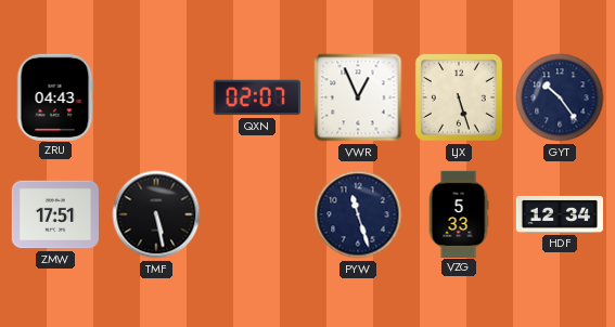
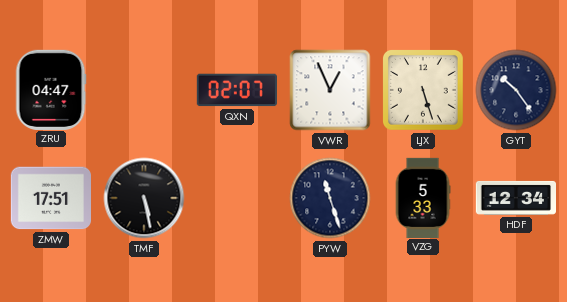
ZRU: 04:43 -> 04:47 (51, 89)
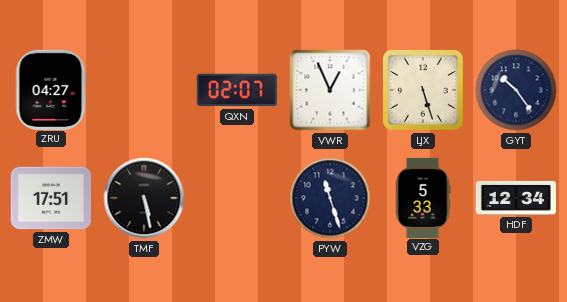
ZRU: 04:47 -> 04:27 (51, 89)
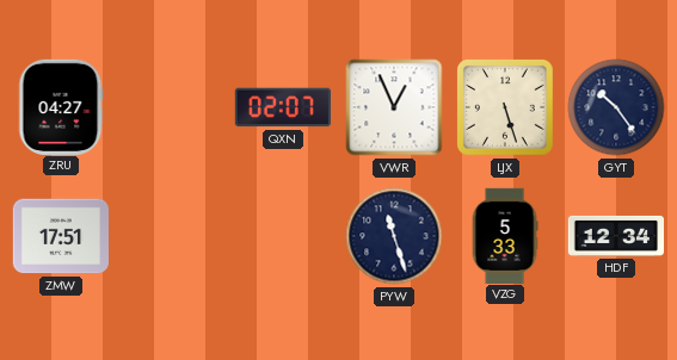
TMF: 5:28 -> none (144, 198)
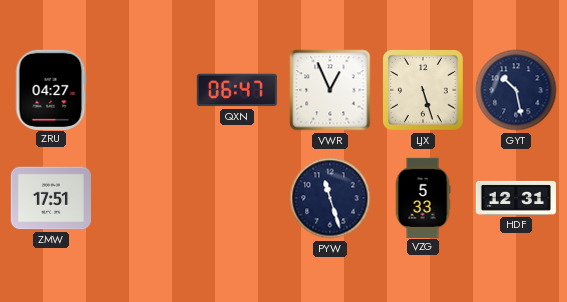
QXN: 02:07 -> 06:47 (237, 90)
GYT: 10:24 -> 10:28 (516, 90)
HDF: 12:34 -> 12:31 (515, 198)
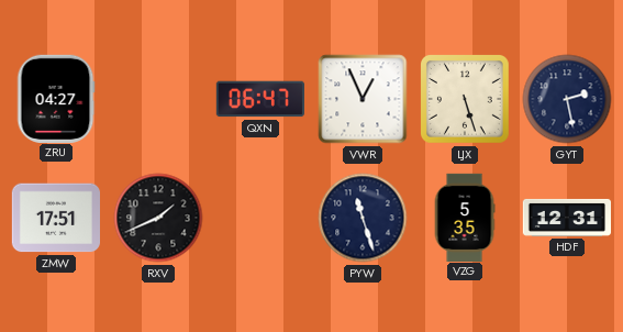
GYT: 10:28 -> 2:28 (567, 99)
RXV: none -> 1:41 (158, 218)
VZG: 5:33 -> 5:35 (465, 217)
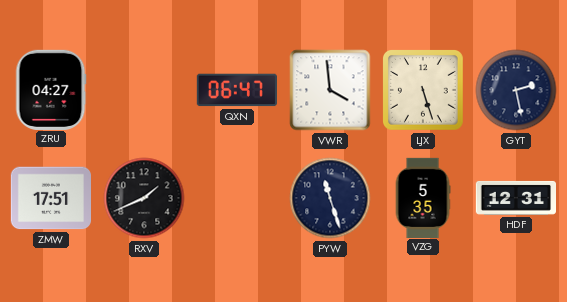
VWR: 12:56 -> 3:59 (330, 90)
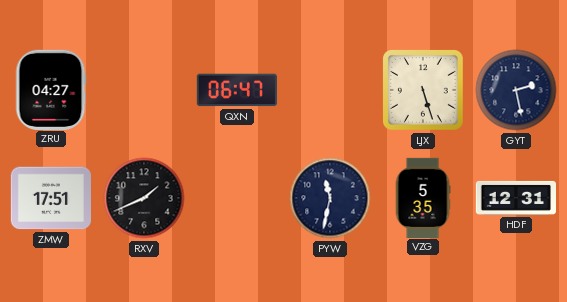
VWR: 3:59 -> none (330, 90)
PYW: 11:27 -> 11:32 (330, 198)
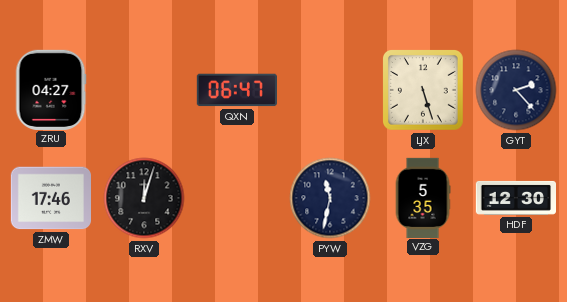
GYT: 2:28 -> 2:23 (516, 90)
ZMW: 17:51 -> 17:46 (50, 198)
RXV: 1:41 -> 12:03 (144, 198)
HDF: 12:31 -> 12:30 (515, 198)
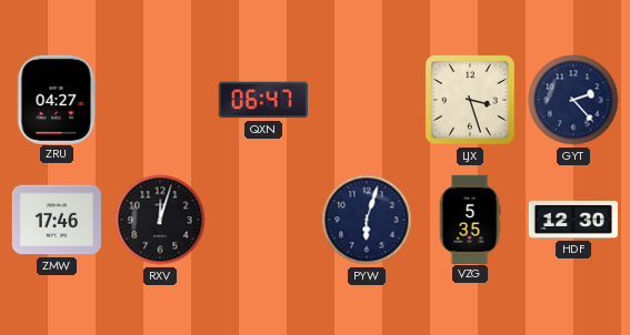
LJX: 5:27 -> 3:27 (470, 100)
PYW: 11:32 -> 6:03 (367, 220)
